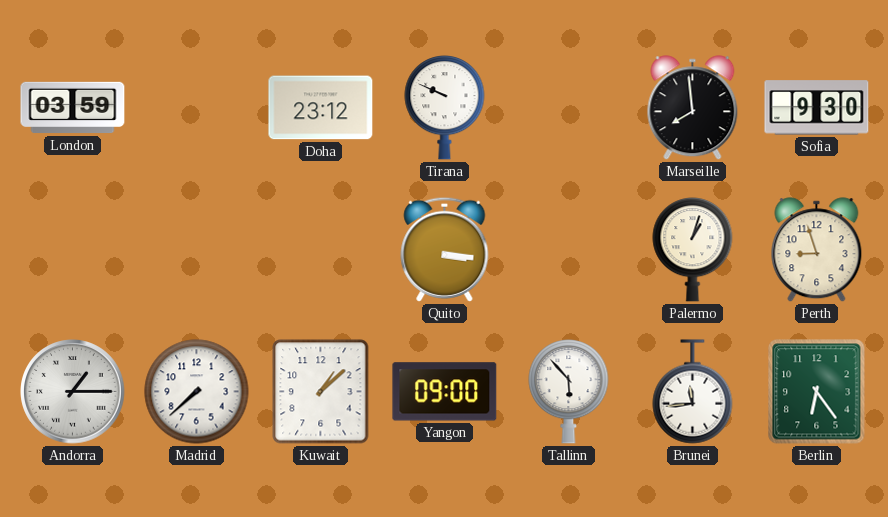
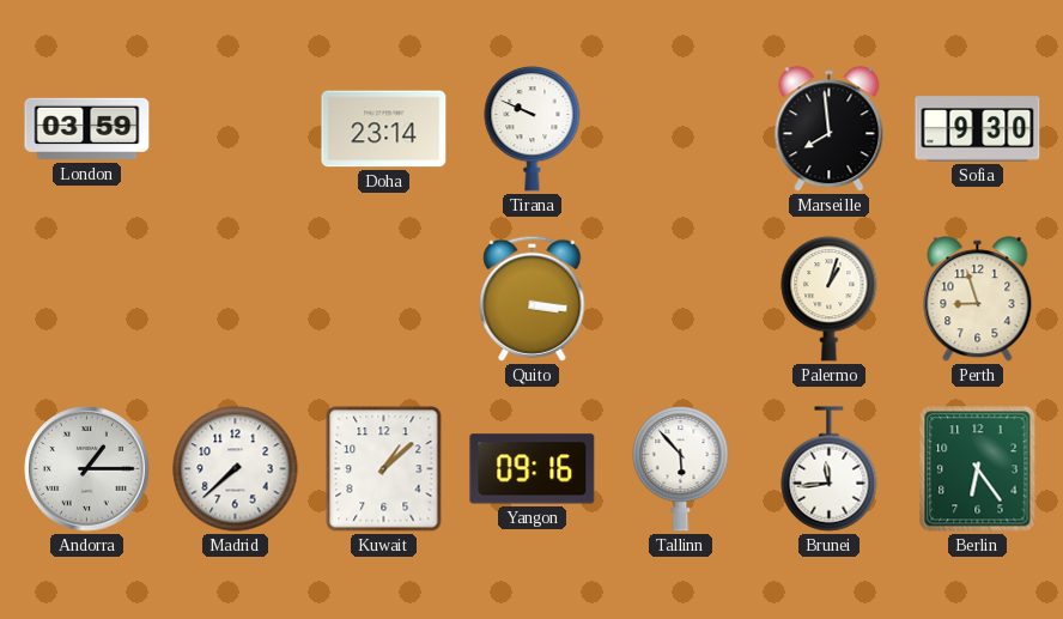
Doha: 23:12 -> 23:14 (384, 129)
Yangon: 09:00 -> 09:16 (533, 469)
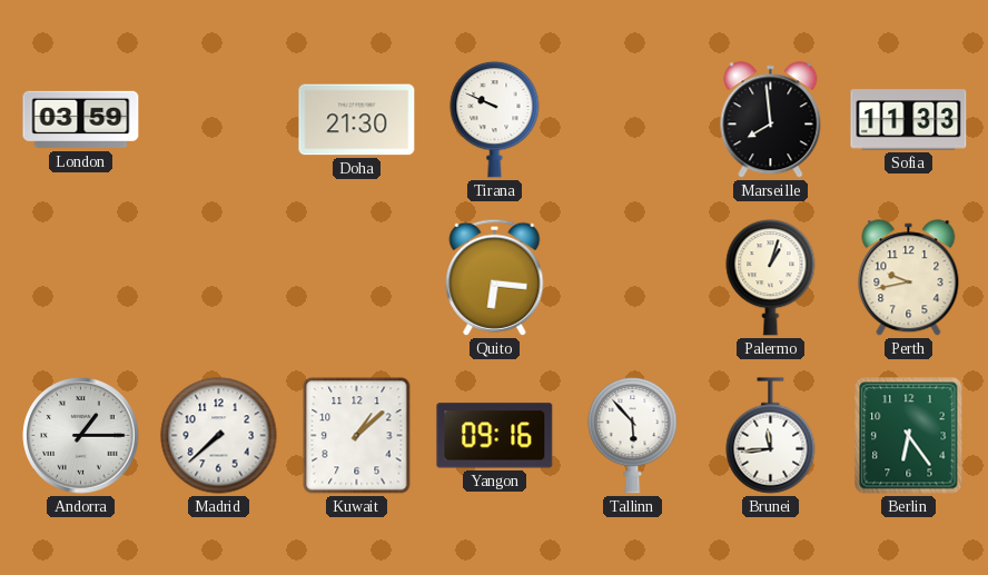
Doha: 23:14 -> 21:30 (357, 120)
Sofia: 9:30 -> 11:33 (909, 120)
Quito: 3:16 -> 6:16 (495, 277)
Perth: 8:57 -> 9:43 (909, 278)
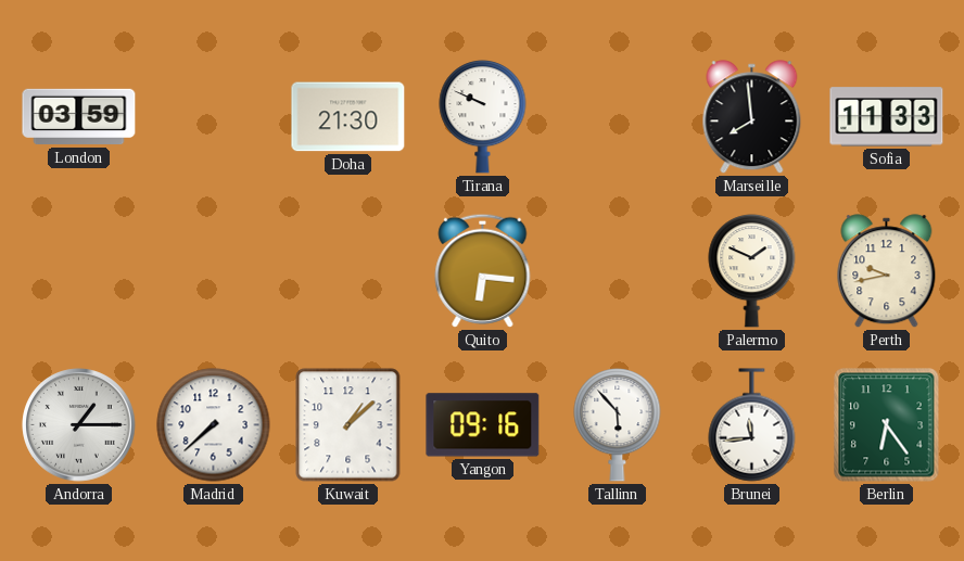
Palermo: 1:03 -> 1:49 (752, 271)
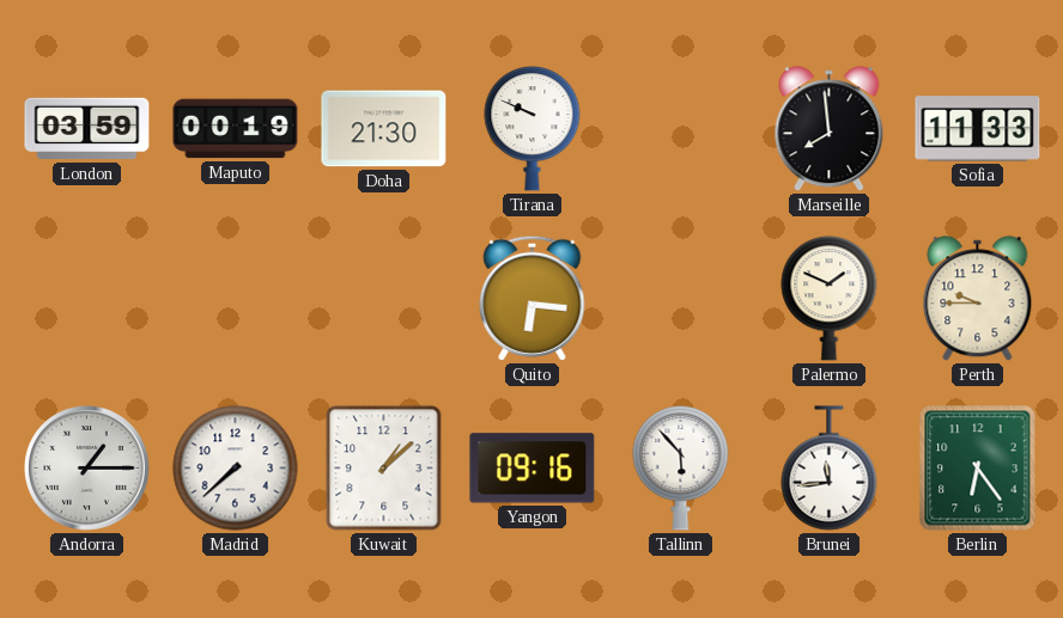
Maputo: none -> 00:19 (236, 129)
Perth: 9:43 -> 9:45 (978, 299)
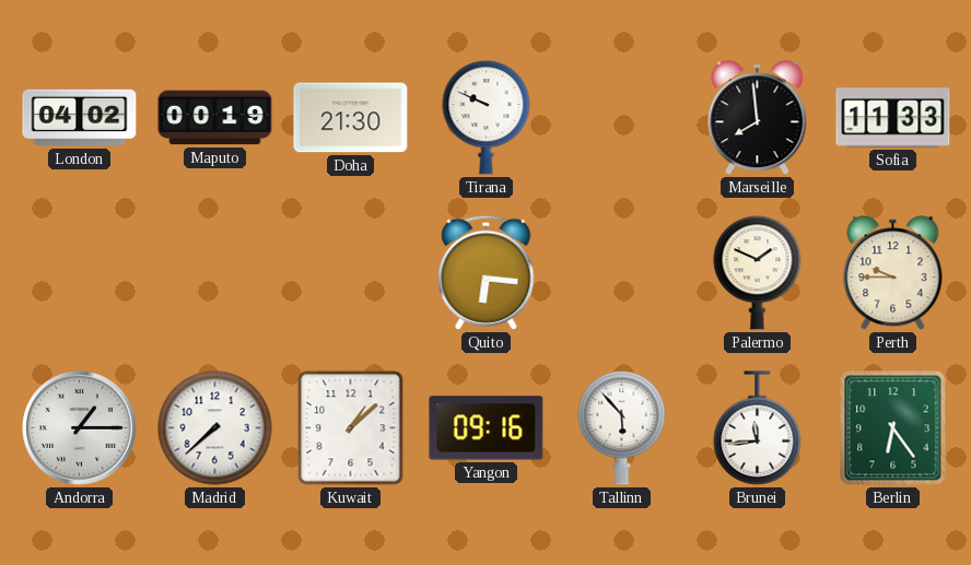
London: 03:59 -> 04:02 (80, 118)
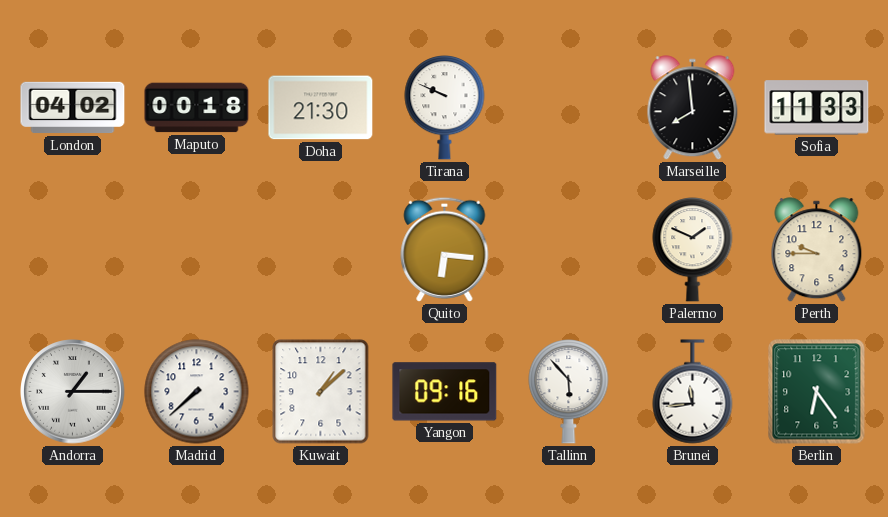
Maputo: 00:19 -> 00:18 (197, 108)
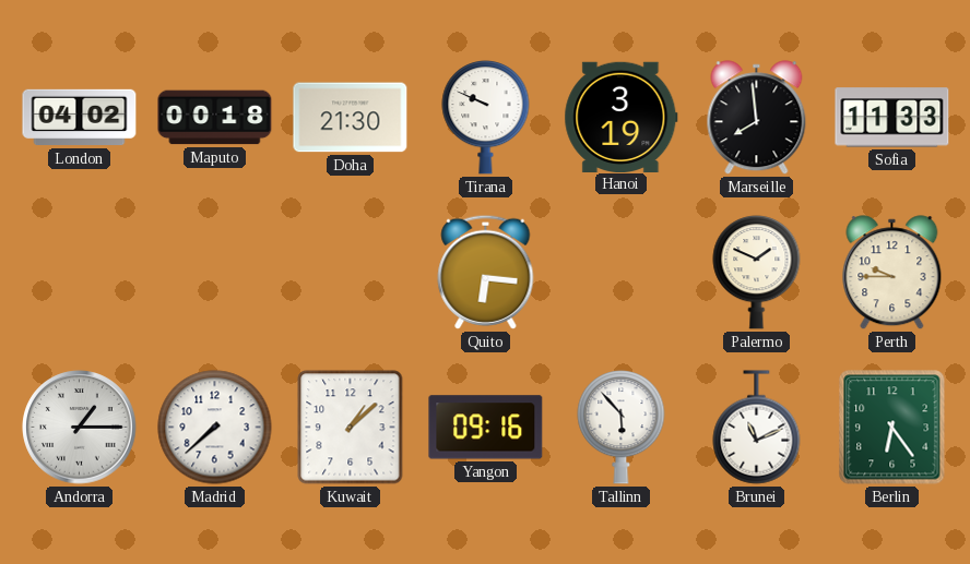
Hanoi: none -> 3:19 (622, 117)
Brunei: 11:44 -> 11:11 (757, 428)
